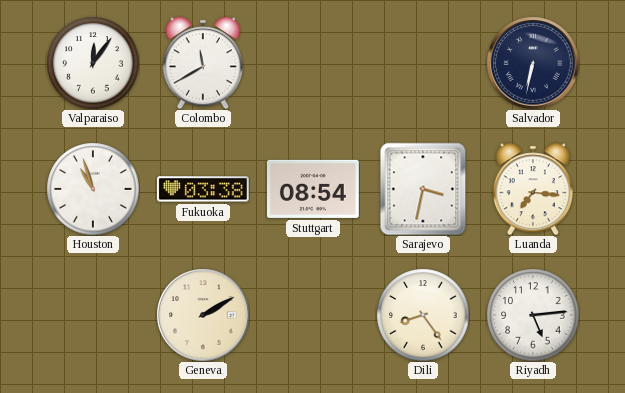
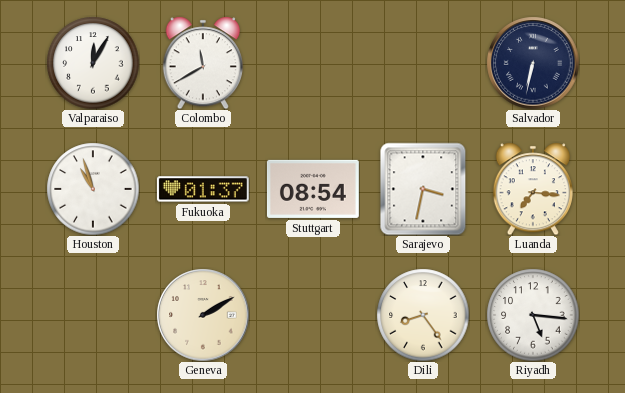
Valparaiso: 12:06 -> 12:05 (93, 63)
Fukuoka: 03:38 -> 01:37 (203, 189)
Riyadh: 5:14 -> 5:16 (533, 315)
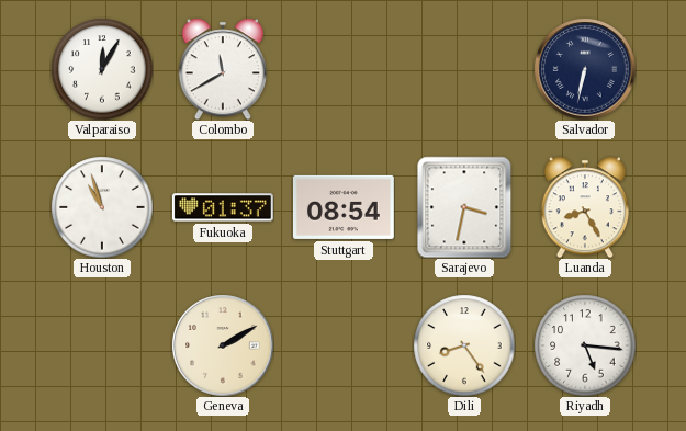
Luanda: 7:16 -> 8:25 (585, 207)
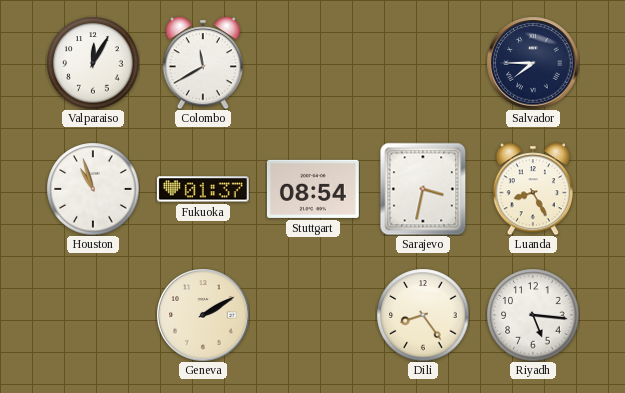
Salvador: 6:32 -> 7:45 (533, 63)
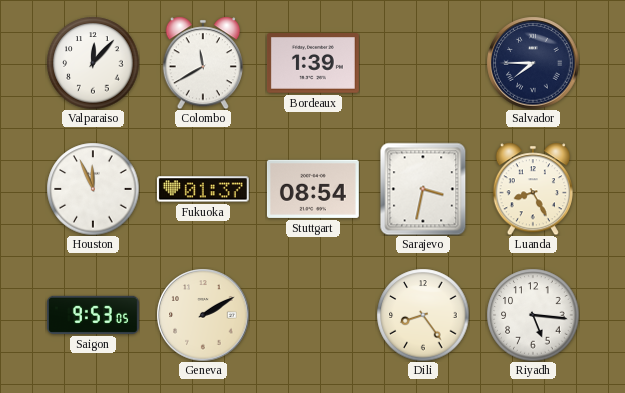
Valparaiso: 12:05 -> 12:07 (93, 63)
Bordeaux: none -> 1:39 (313, 64)
Houston: 10:57 -> 11:56 (93, 189)
Saigon: none -> 9:53 (93, 315)
